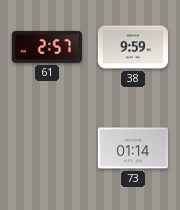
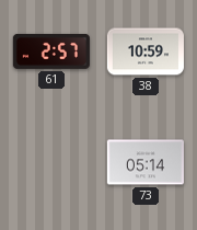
38: 9:59 -> 10:59 (146, 51)
73: 01:14 -> 05:14 (146, 162)
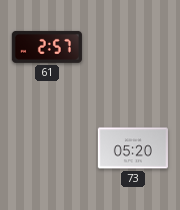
38: 10:59 -> none (146, 51)
73: 05:14 -> 05:20 (133, 148)
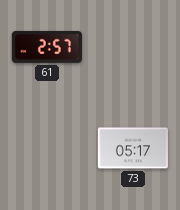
73: 05:20 -> 05:17 (133, 148)
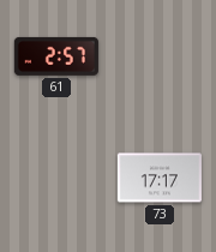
73: 05:17 -> 17:17 (160, 178)
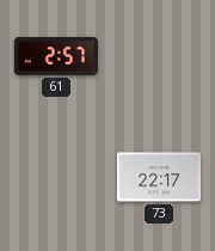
73: 17:17 -> 22:17 (159, 177)
